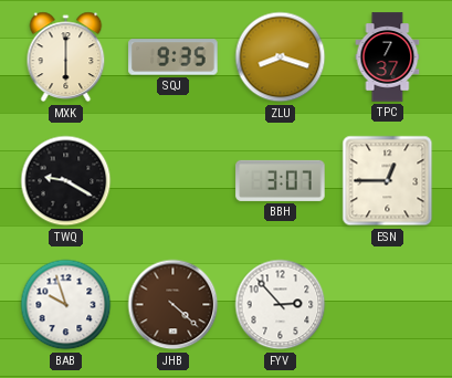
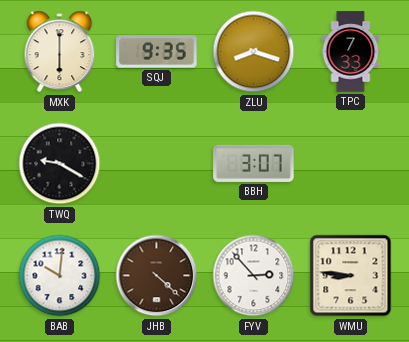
TPC: 7:37 -> 7:33 (351, 52)
ESN: 12:45 -> none (388, 181)
BAB: 9:57 -> 10:01 (60, 276)
WMU: none -> 8:46 (351, 276)
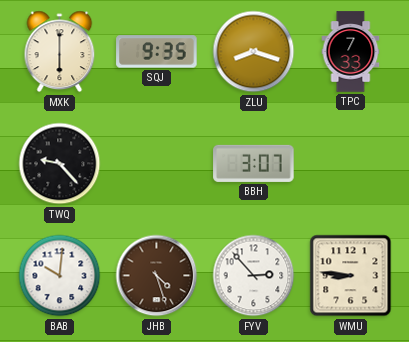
TWQ: 9:20 -> 9:23 (60, 164)
JHB: 4:22 -> 4:27 (157, 276)
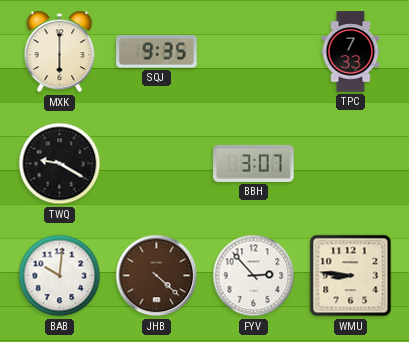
ZLU: 8:18 -> none (254, 52)
TWQ: 9:23 -> 9:20 (60, 164)
JHB: 4:27 -> 4:22 (157, 276)
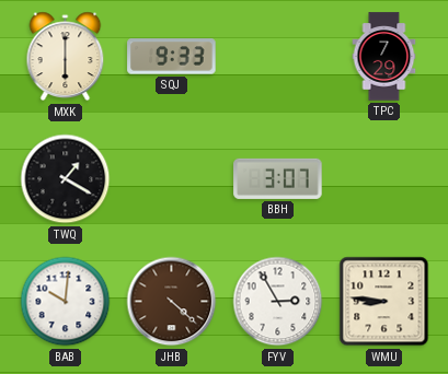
SQJ: 9:35 -> 9:33 (172, 57)
TPC: 7:33 -> 7:29 (384, 57)
TWQ: 9:20 -> 1:20 (66, 179)
FYV: 2:53 -> 2:55 (278, 302)
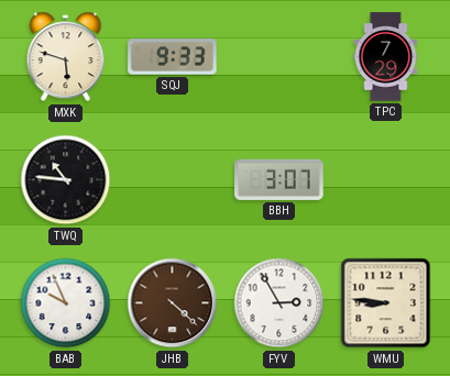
MXK: 6:00 -> 5:48 (66, 57)
TWQ: 1:20 -> 10:46 (66, 180)
BAB: 10:01 -> 9:56 (66, 303)
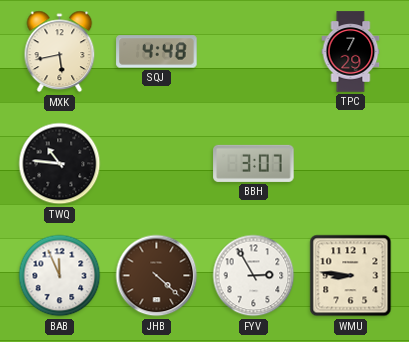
MXK: 5:48 -> 5:43 (60, 52)
SQJ: 9:33 -> 4:48 (157, 52)
BAB: 9:56 -> 11:56 (60, 276)
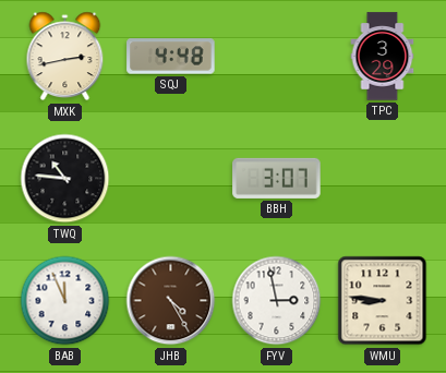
MXK: 5:43 -> 2:43 (65, 57)
TPC: 7:29 -> 3:29 (383, 57)
JHB: 4:22 -> 4:25 (171, 301)
FYV: 2:55 -> 2:58 (277, 301)
